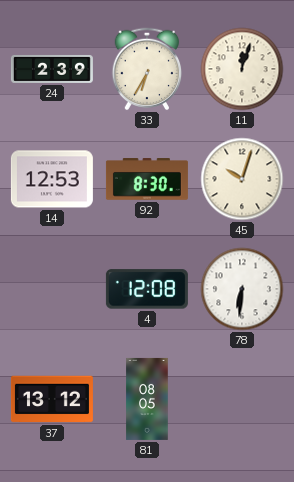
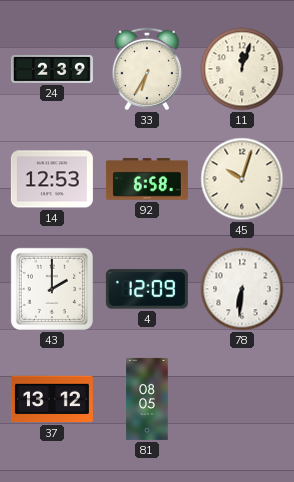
92: 8:30 -> 6:58 (147, 179)
43: none -> 2:00 (52, 289)
4: 12:08 -> 12:09 (147, 289)
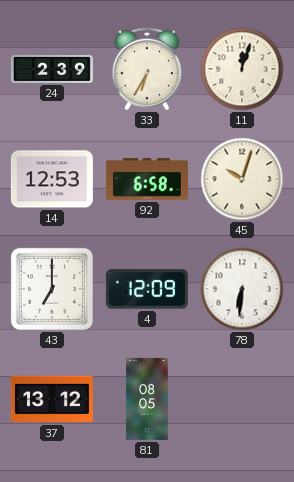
43: 2:00 -> 7:00 (52, 289)
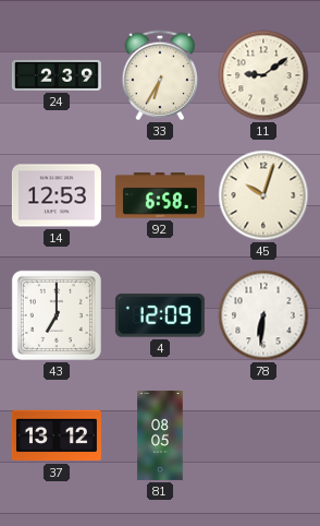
11: 12:03 -> 9:09 (263, 75)
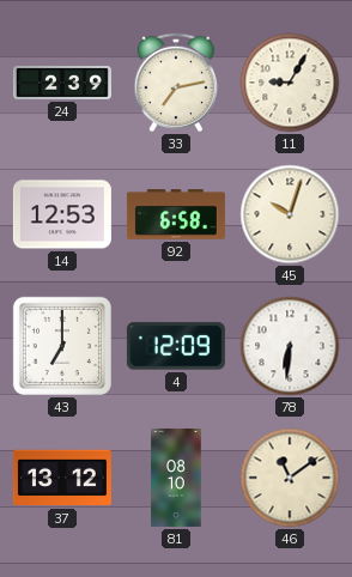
33: 6:35 -> 7:13 (176, 83)
11: 9:09 -> 9:05 (290, 83)
81: 08:05 -> 08:10 (176, 478)
46: none -> 11:09 (290, 478)
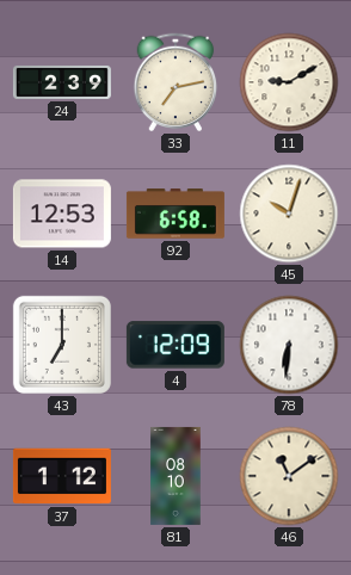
11: 9:05 -> 9:10 (289, 82)
37: 13:12 -> 1:12 (62, 476)
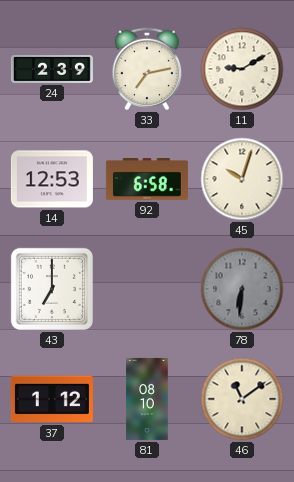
4: 12:09 -> none (176, 345)
78 dial: white -> grey (242, 289)
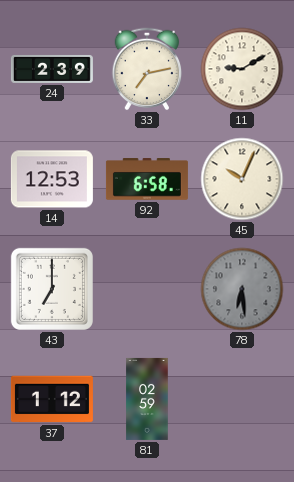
45: 10:03 -> 10:04 (242, 179)
78: 6:31 -> 6:29 (242, 289)
81: 08:10 -> 02:59 (147, 399)
46: 11:09 -> none (242, 399)
